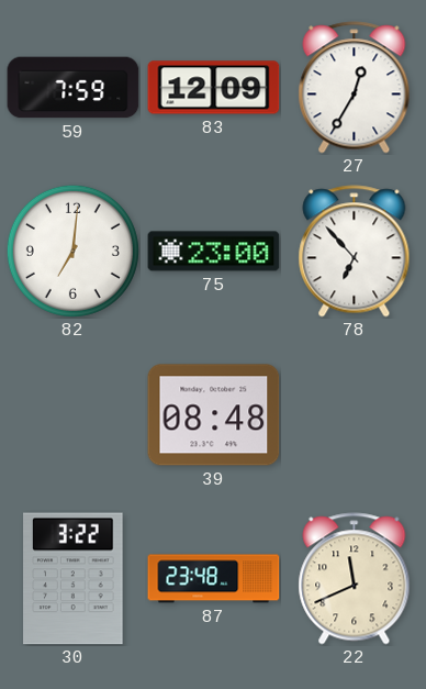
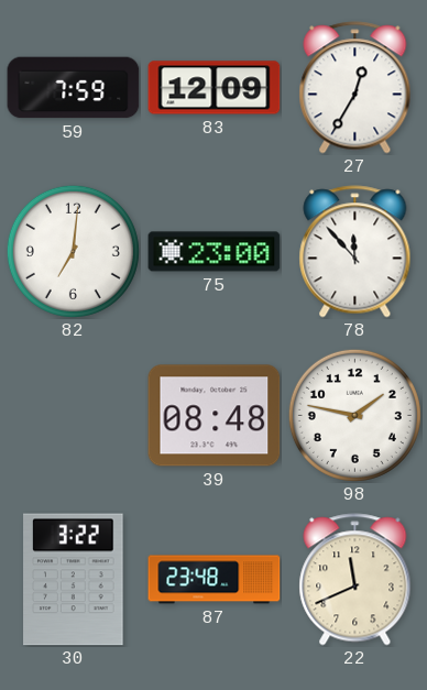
78: 6:53 -> 11:53 (355, 252)
98: none -> 1:47 (354, 415)
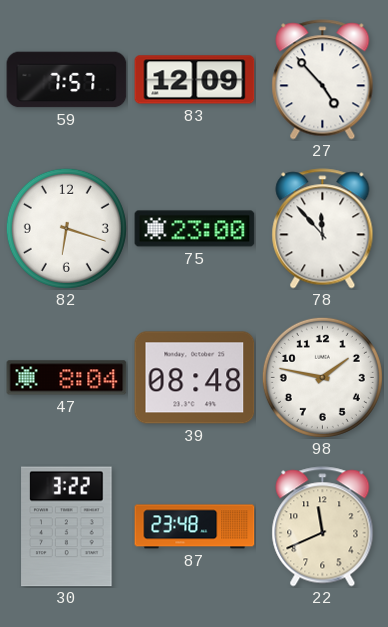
59: 7:59 -> 7:57 (67, 80)
27: 12:35 -> 4:53 (323, 80)
82: 7:01 -> 6:18 (66, 228)
47: none -> 8:04 (67, 378)
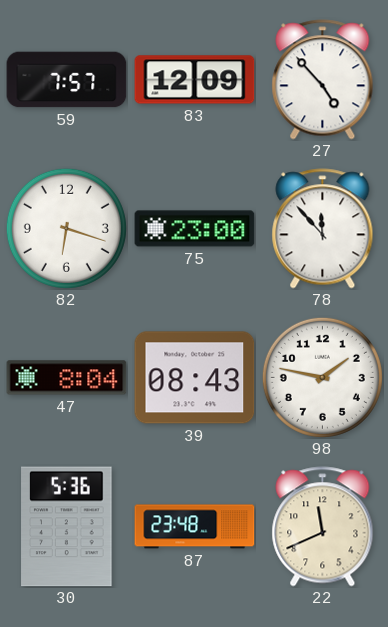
39: 08:48 -> 08:43 (195, 378)
30: 3:22 -> 5:36 (67, 527)
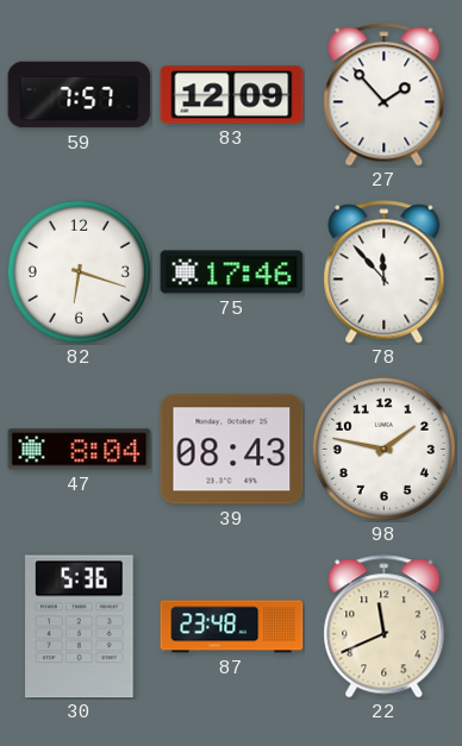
27: 4:53 -> 1:53 (385, 95)
75: 23:00 -> 17:46 (232, 272)
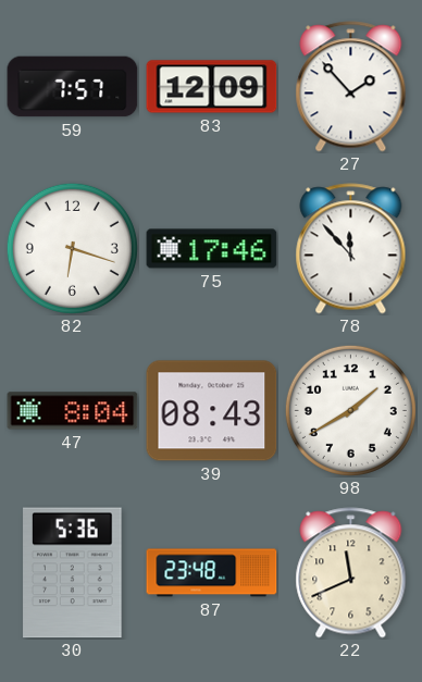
98: 1:47 -> 1:40 (350, 410)
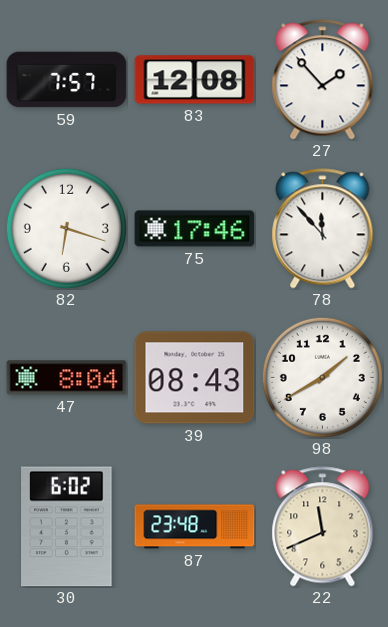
83: 12:09 -> 12:08 (195, 80)
30: 5:36 -> 6:02 (67, 527)
